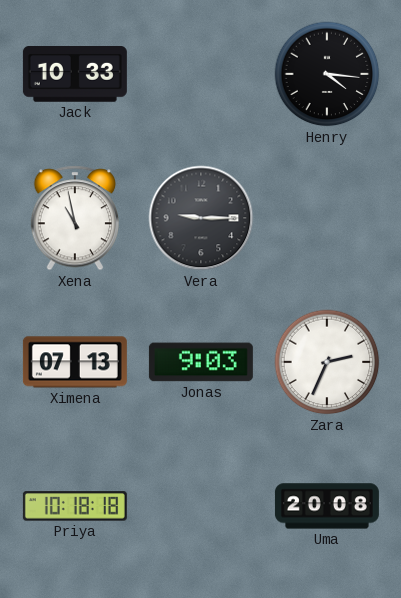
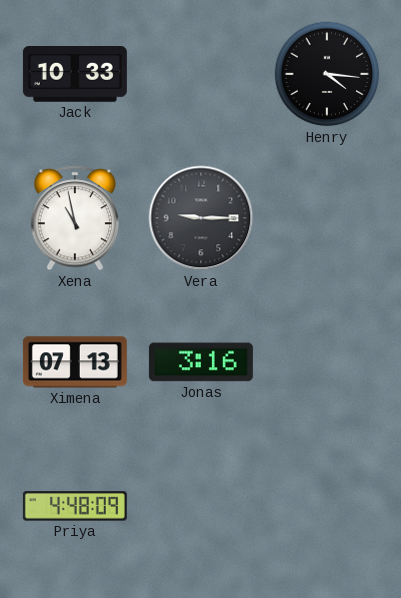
Jonas: 9:03 -> 3:16 (201, 362)
Zara: 2:34 -> none (327, 362)
Priya: 10:18 -> 4:48 (75, 506)
Uma: 20:08 -> none (327, 506)
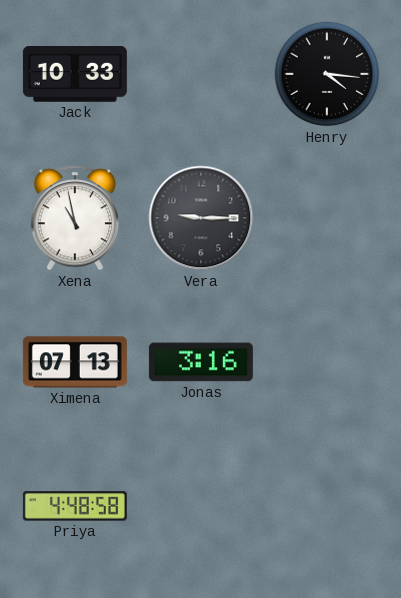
Priya: 4:48:09 -> 4:48:58 (75, 506)
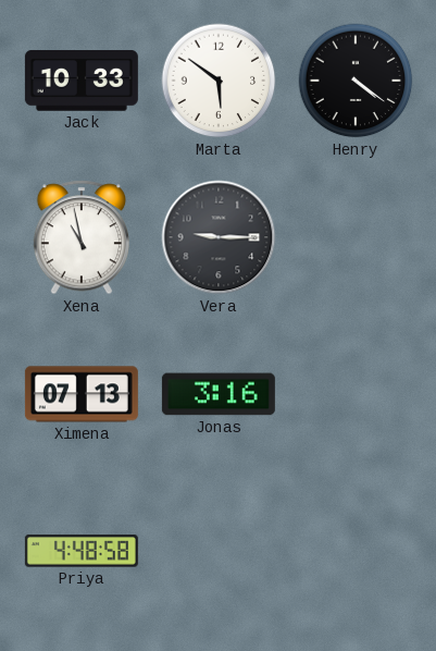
Marta: none -> 5:51 (219, 81)
Henry: 4:16 -> 4:21 (356, 81)
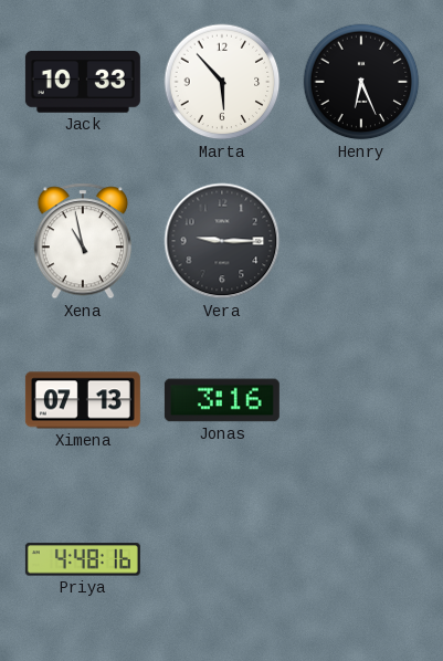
Marta: 5:51 -> 5:53 (222, 82)
Henry: 4:21 -> 6:26 (361, 82)
Priya: 4:48:58 -> 4:48:16 (83, 559)
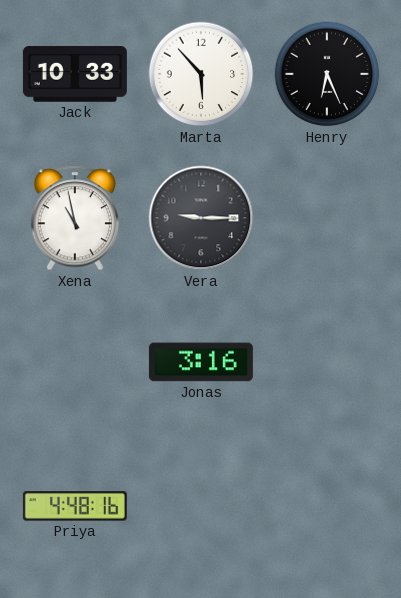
Ximena: 07:13 -> none (83, 400)
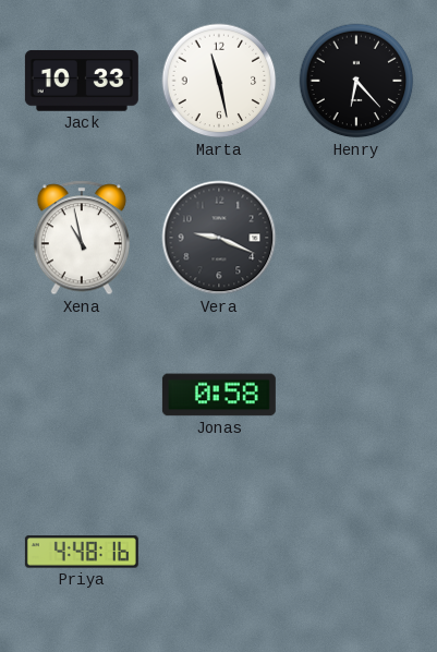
Marta: 5:53 -> 11:28 (219, 81)
Henry: 6:26 -> 6:23 (356, 81)
Vera: 9:15 -> 9:19 (219, 238)
Jonas: 3:16 -> 0:58 (219, 395)
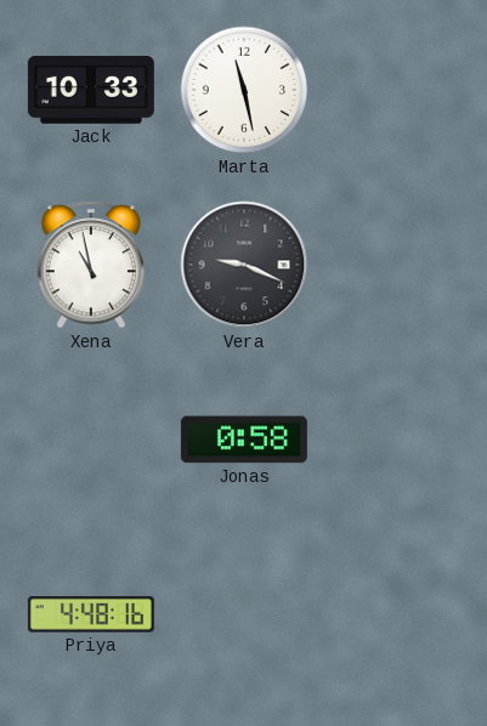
Henry: 6:23 -> none (356, 81)
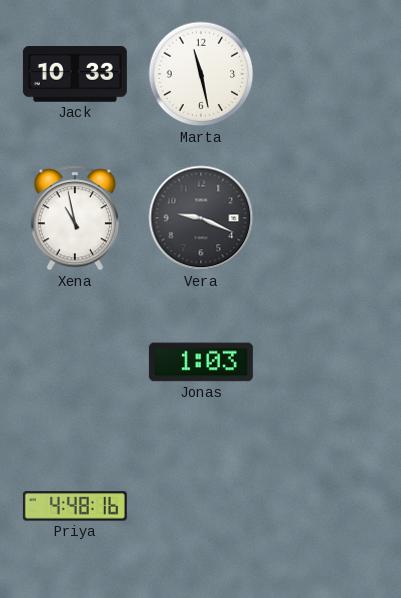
Jonas: 0:58 -> 1:03 (201, 362)
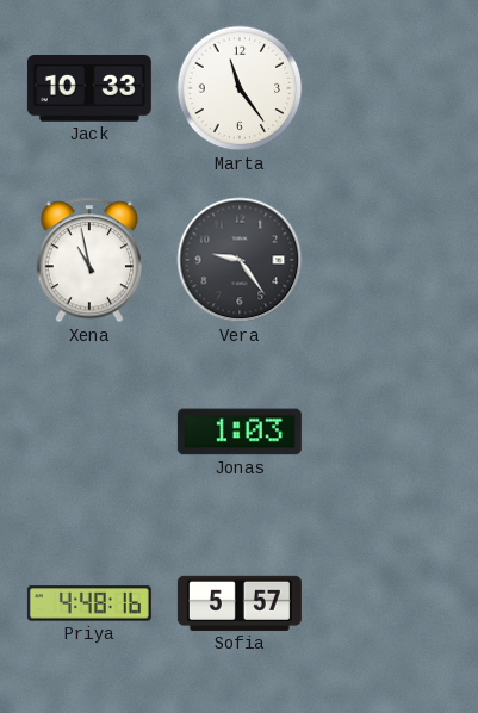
Marta: 11:28 -> 11:24 (240, 88)
Vera: 9:19 -> 9:24 (240, 260)
Sofia: none -> 5:57 (240, 603)
